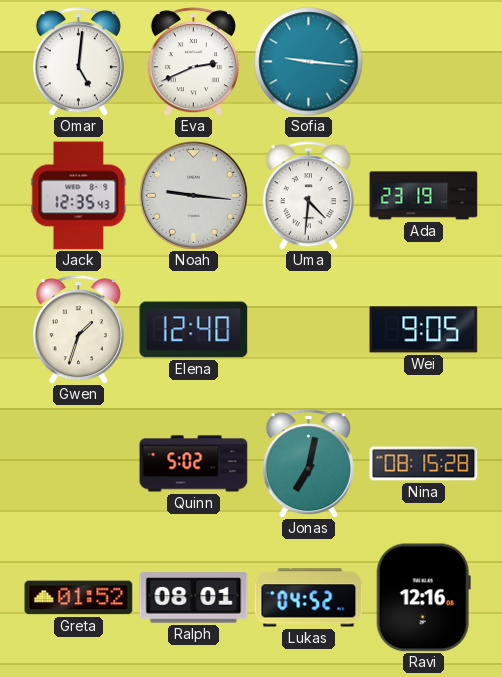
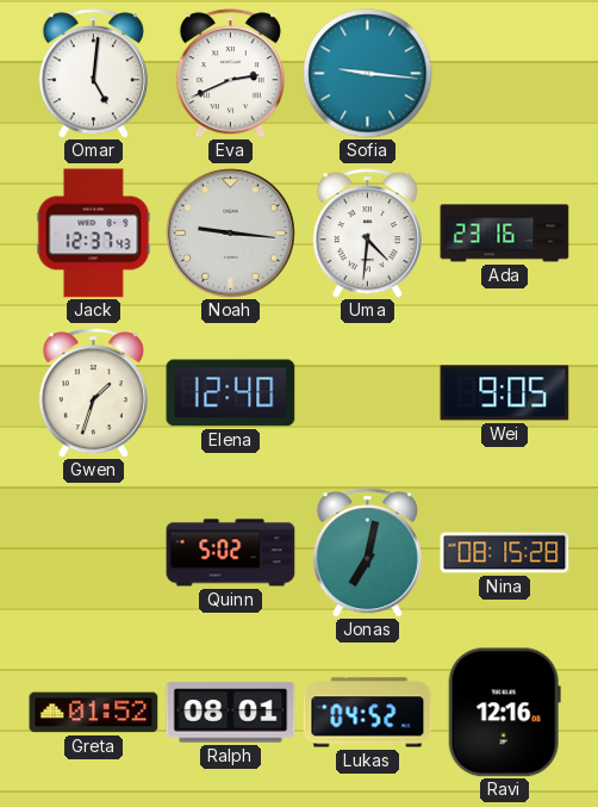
Jack: 12:35 -> 12:37 (94, 234)
Ada: 23:19 -> 23:16 (505, 234)
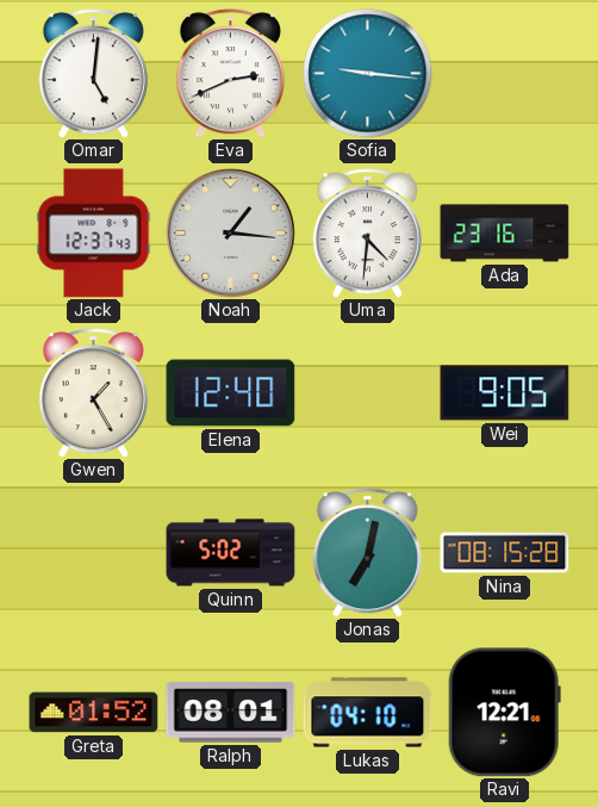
Noah: 9:16 -> 1:16 (230, 232)
Gwen: 1:33 -> 1:25 (93, 393)
Lukas: 04:52 -> 04:10 (368, 713)
Ravi: 12:16 -> 12:21 (504, 713)
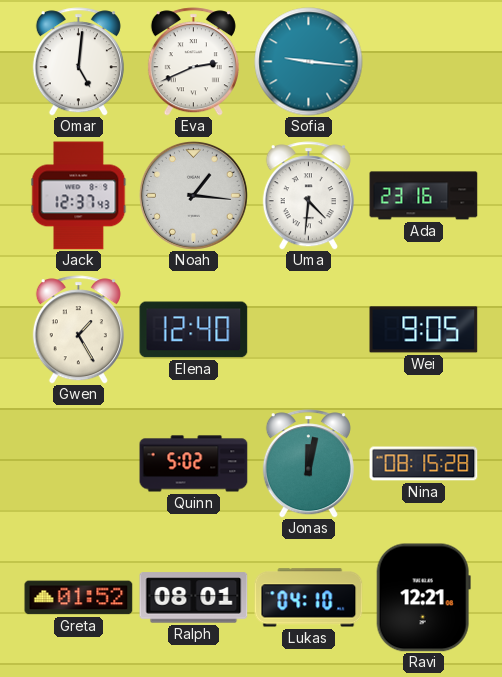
Jonas: 7:02 -> 12:02 (308, 464)
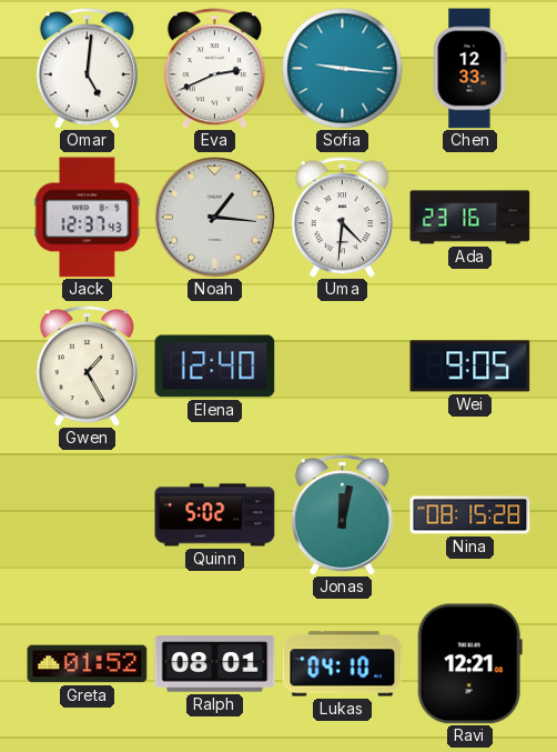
Chen: none -> 12:33 (469, 69)
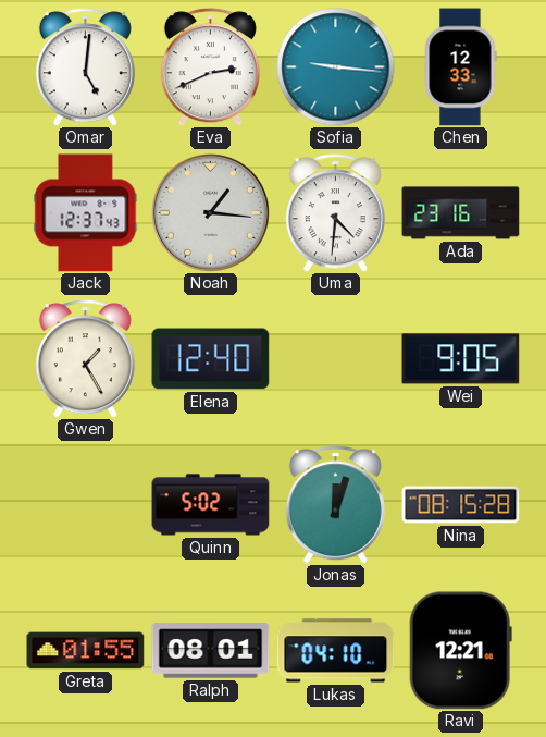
Jonas: 12:02 -> 12:03 (335, 505)
Greta: 01:52 -> 01:55 (86, 651)
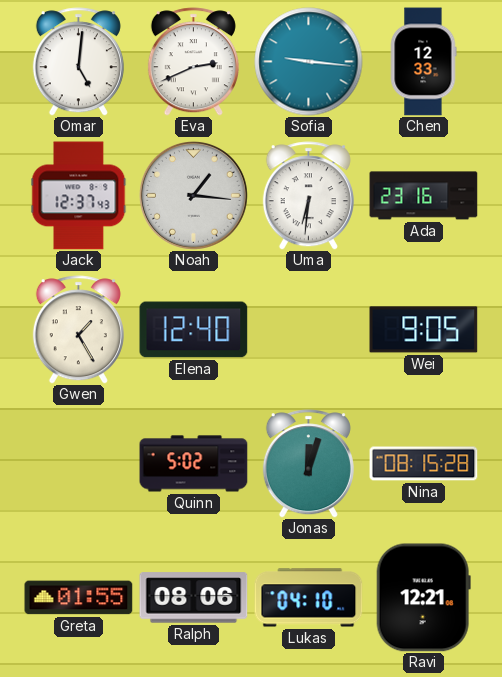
Uma: 4:31 -> 6:31 (308, 196)
Ralph: 08:01 -> 08:06 (194, 598)
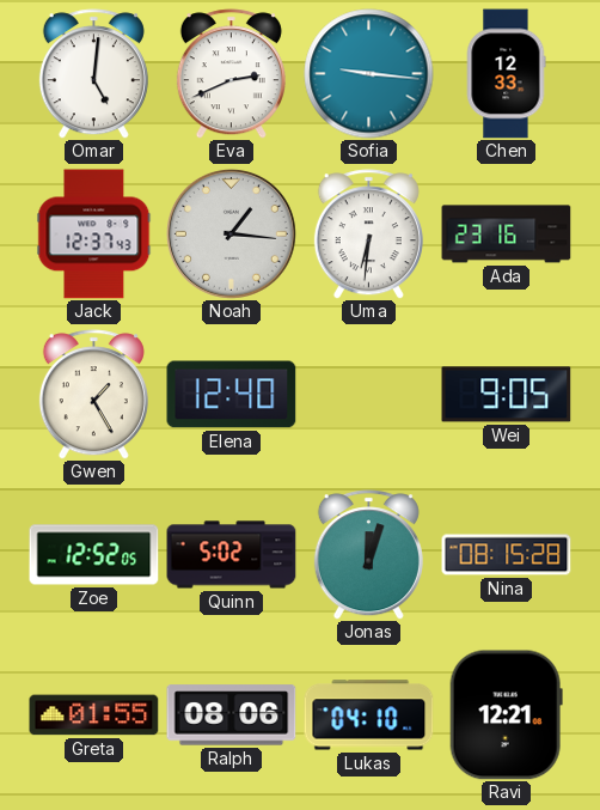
Zoe: none -> 12:52 (94, 555)
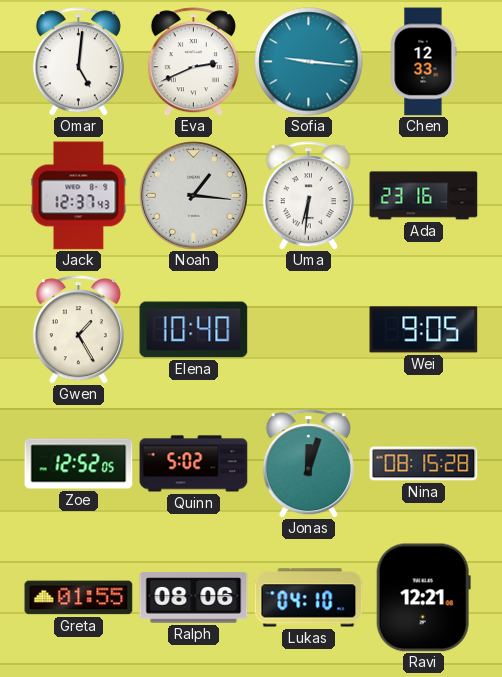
Elena: 12:40 -> 10:40 (194, 330)
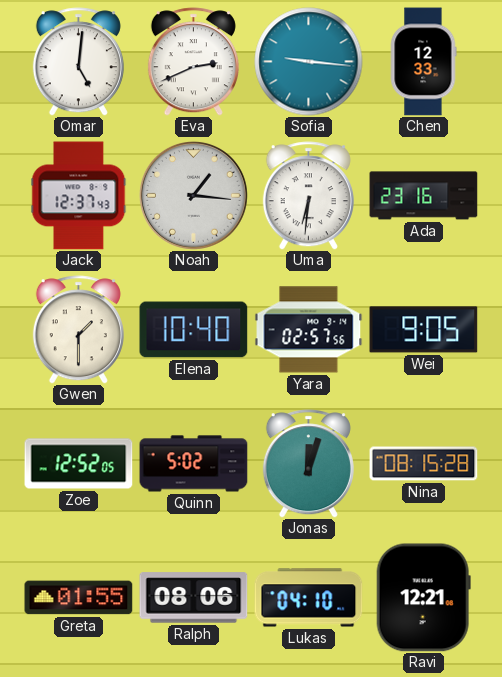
Gwen: 1:25 -> 1:30 (78, 330)
Yara: none -> 02:57 (309, 330)
